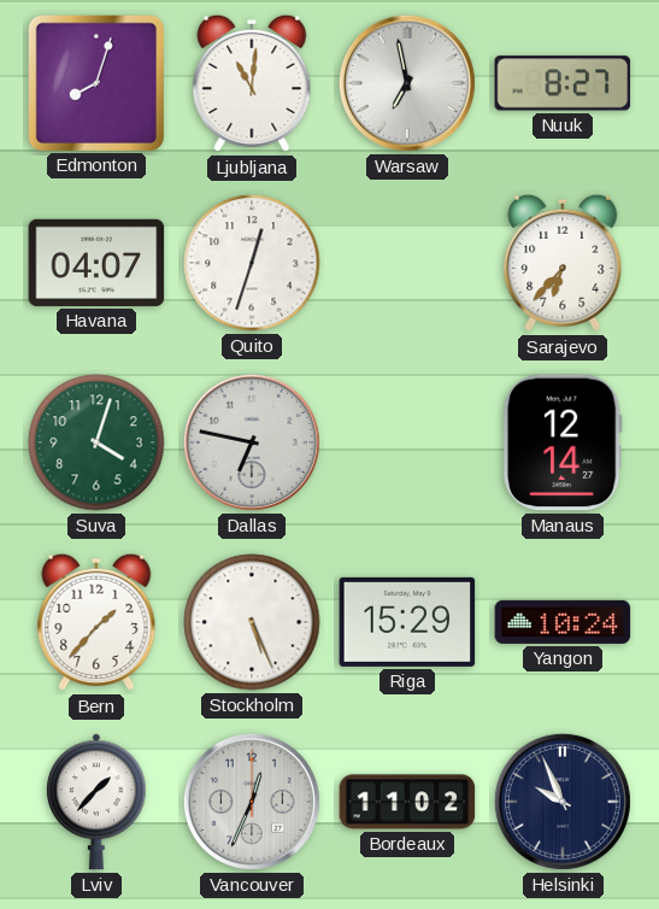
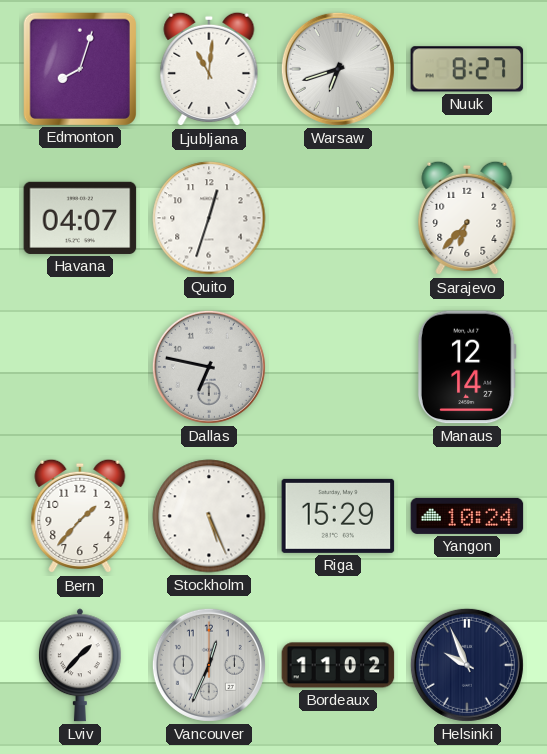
Warsaw: 6:58 -> 6:42 (338, 69)
Suva: 4:03 -> none (96, 442)
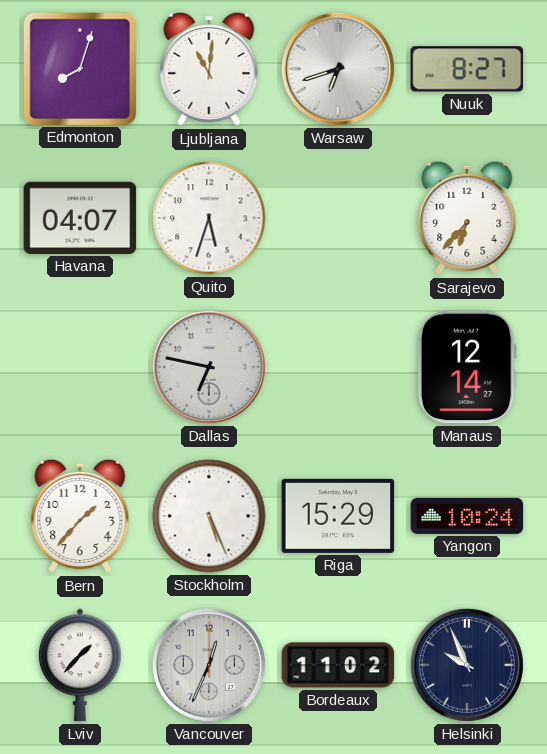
Quito: 12:33 -> 5:33 (209, 218)
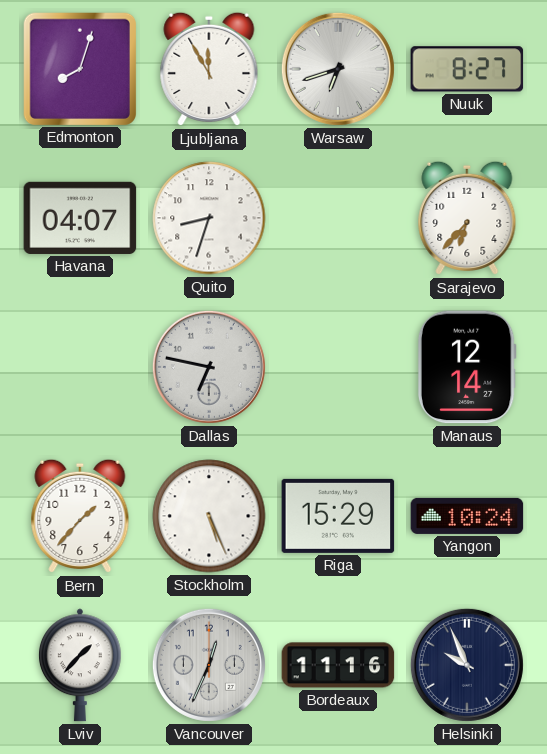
Ljubljana: 11:01 -> 11:55 (209, 69)
Quito: 5:33 -> 8:33 (209, 218)
Bordeaux: 11:02 -> 11:16 (338, 665)
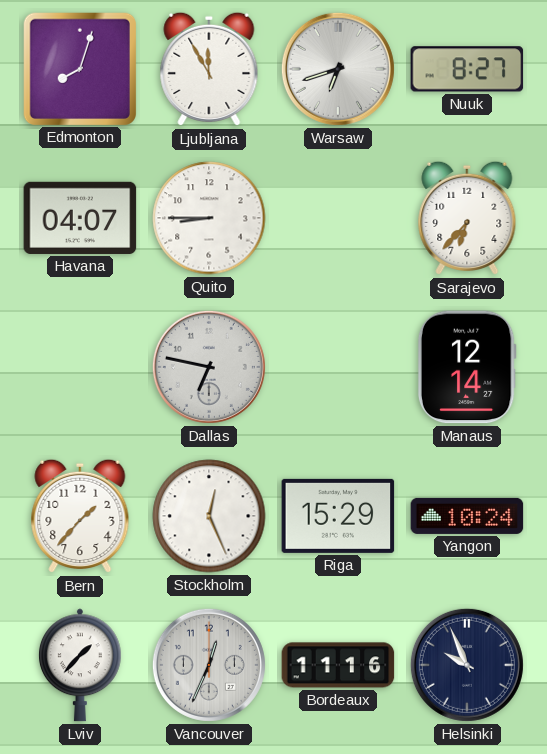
Quito: 8:33 -> 8:45 (209, 218)
Stockholm: 5:26 -> 12:26 (209, 516)
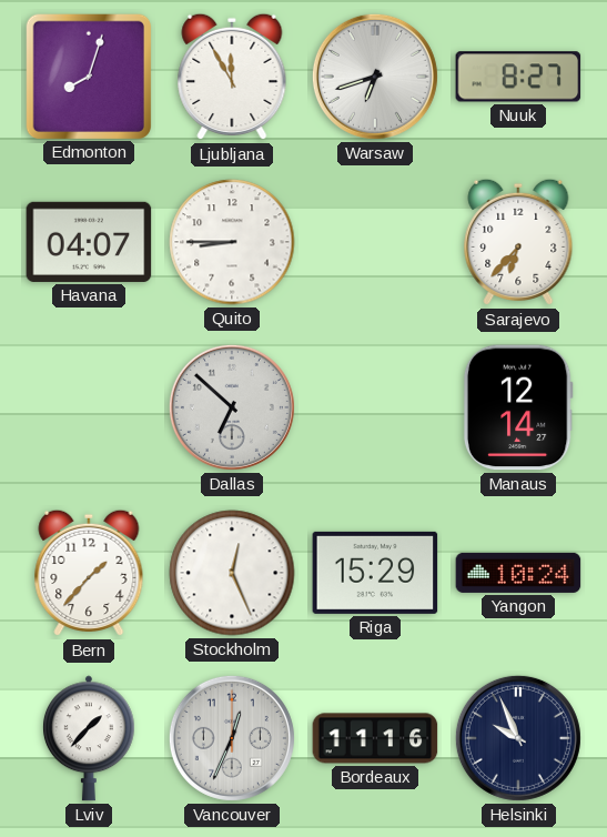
Dallas: 6:47 -> 6:52 (232, 407)
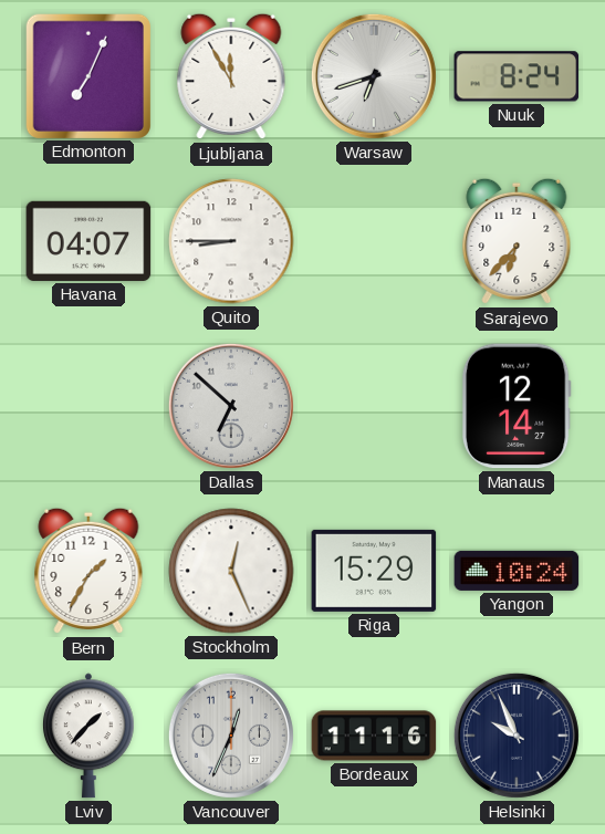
Edmonton: 8:03 -> 7:04 (87, 75)
Nuuk: 8:27 -> 8:24 (517, 76)
Bern: 1:37 -> 1:35 (88, 571)
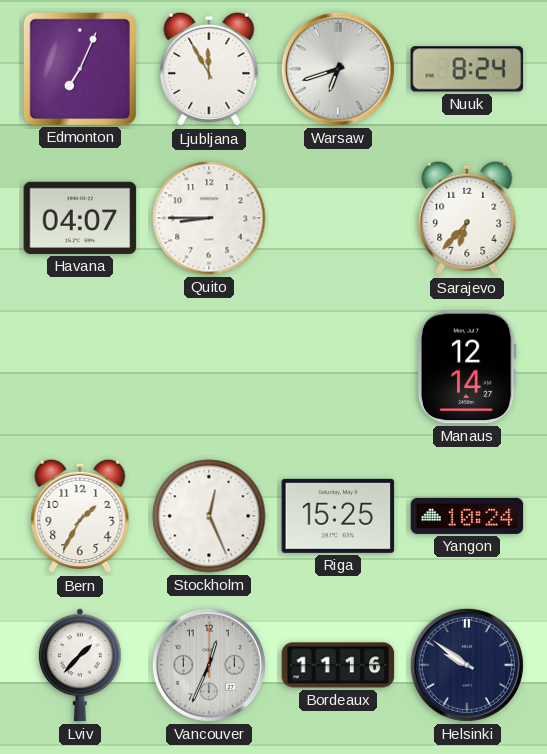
Dallas: 6:52 -> none (231, 406)
Riga: 15:29 -> 15:25 (338, 516)
Helsinki: 9:56 -> 9:51 (467, 665)
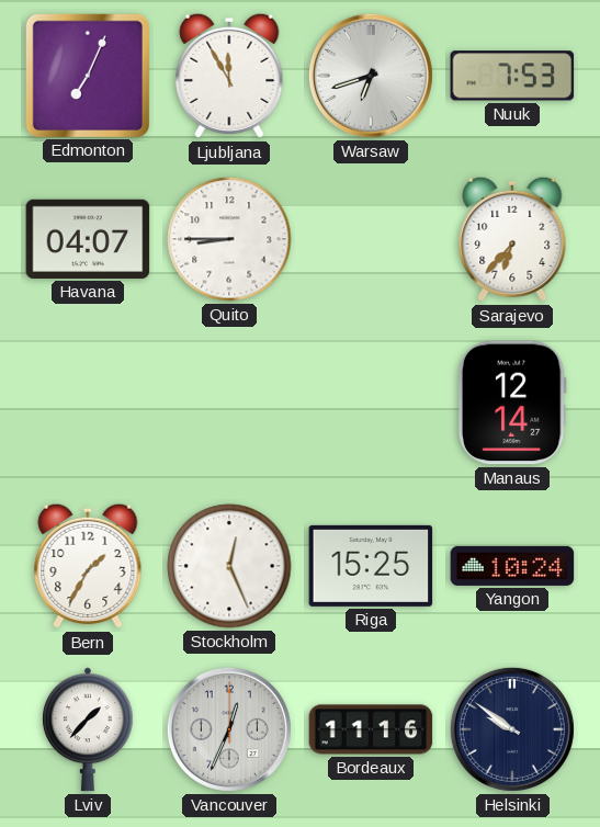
Nuuk: 8:24 -> 7:53 (512, 76)
